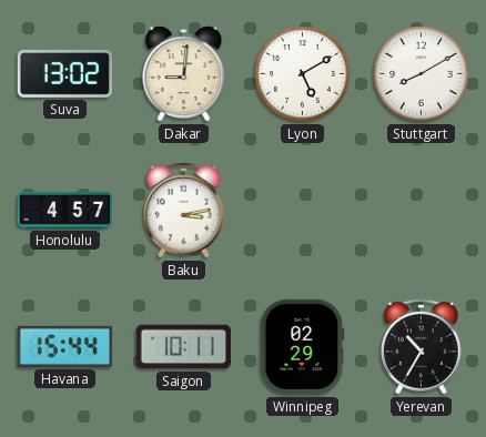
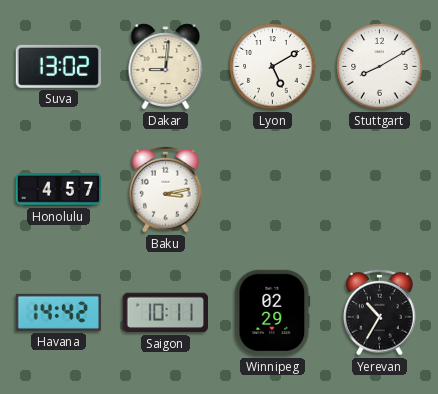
Havana: 15:44 -> 14:42 (58, 312)
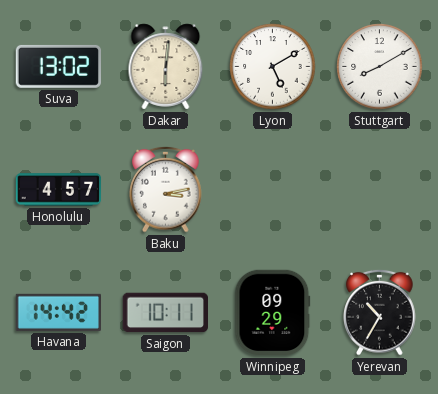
Dakar: 9:01 -> 6:01 (166, 67)
Winnipeg: 02:29 -> 09:29 (273, 313)
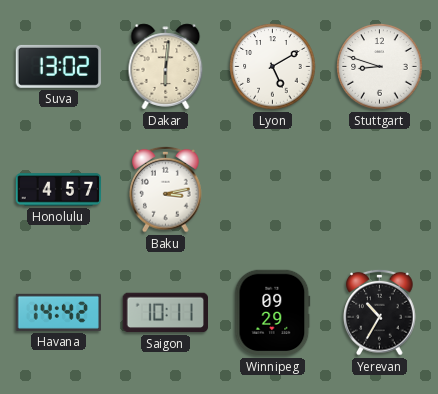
Stuttgart: 8:10 -> 8:48 (380, 67)
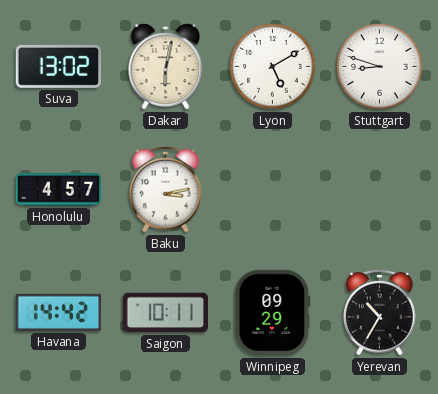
Dakar: 6:01 -> 6:02 (166, 67)
